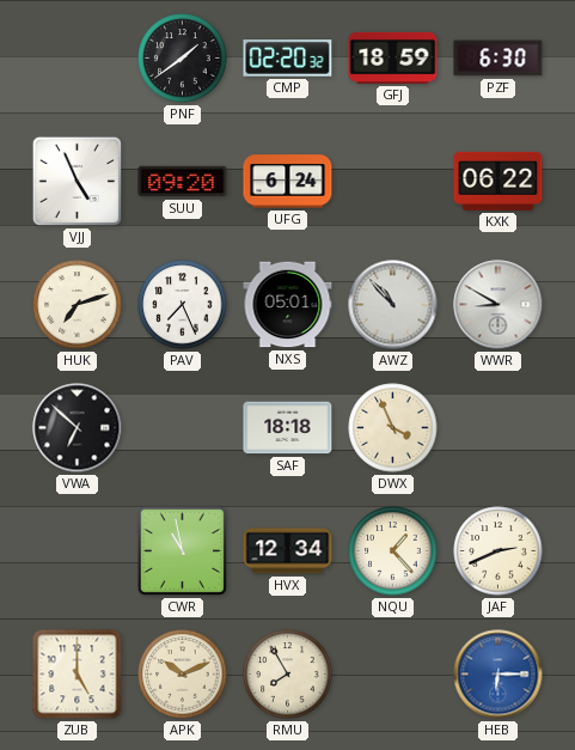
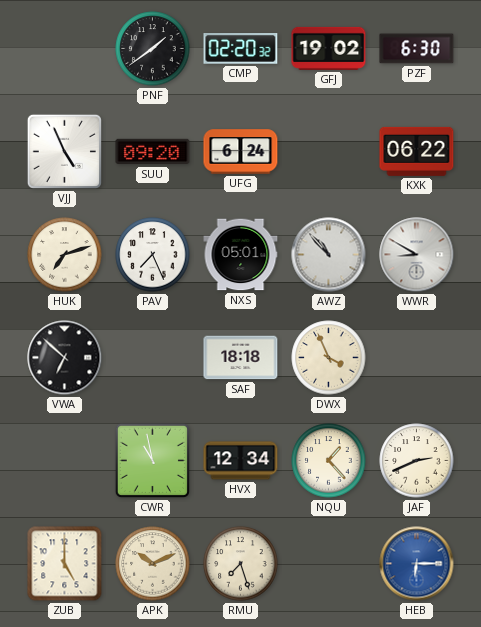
GFJ: 18:59 -> 19:02 (329, 48)
RMU: 7:55 -> 7:27 (241, 564)
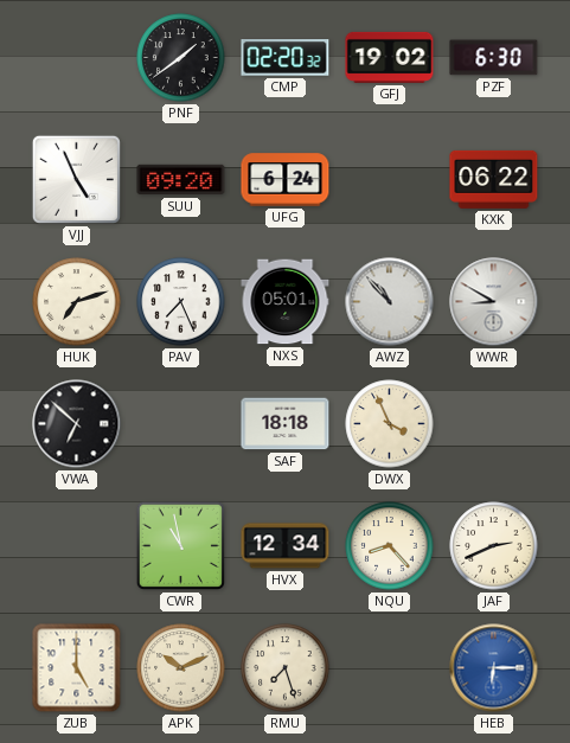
NQU: 1:23 -> 8:23 (390, 546)
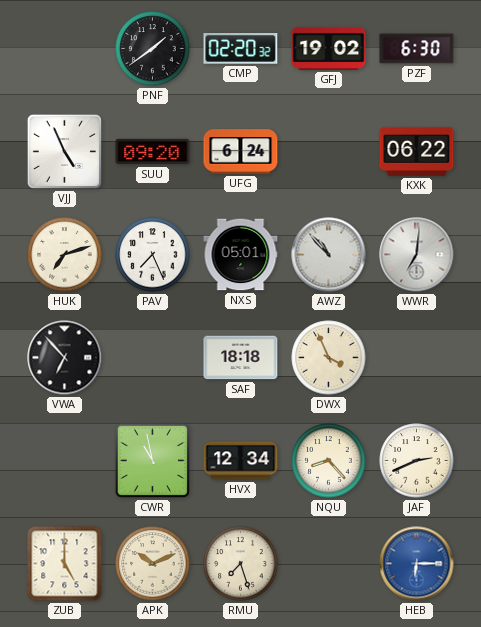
WWR: 8:50 -> 7:01 (417, 255)
VWA: 6:52 -> 6:53 (65, 358)
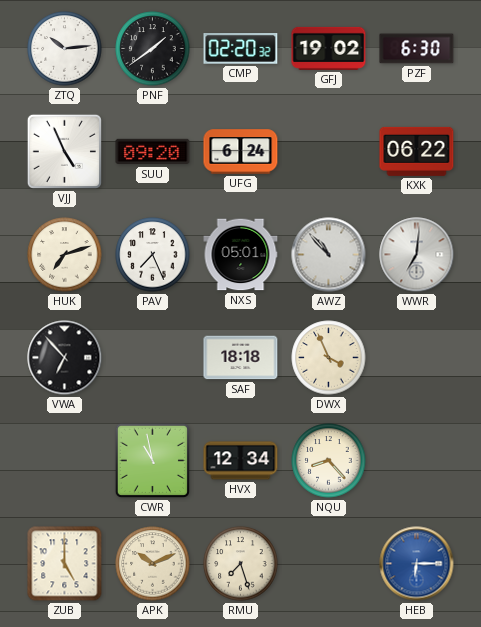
ZTQ: none -> 10:14 (65, 49)
JAF: 2:41 -> none (417, 461)
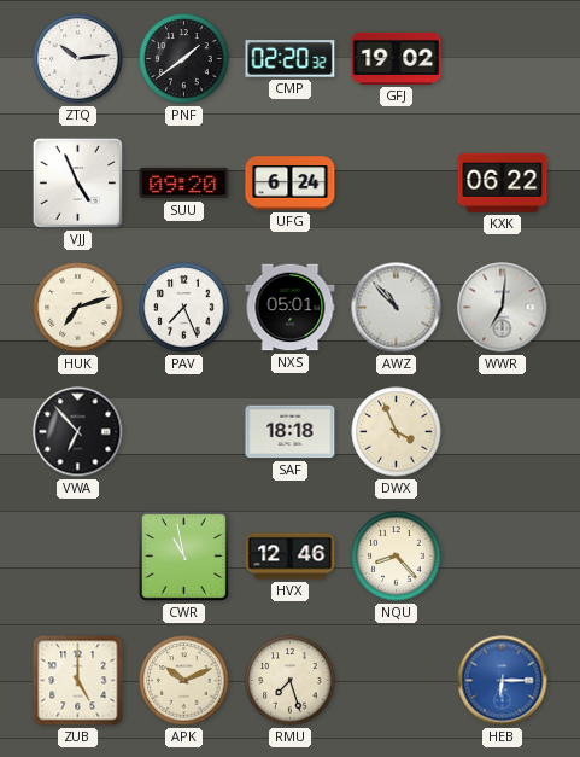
PZF: 6:30 -> none (417, 49)
HVX: 12:34 -> 12:46 (291, 557)
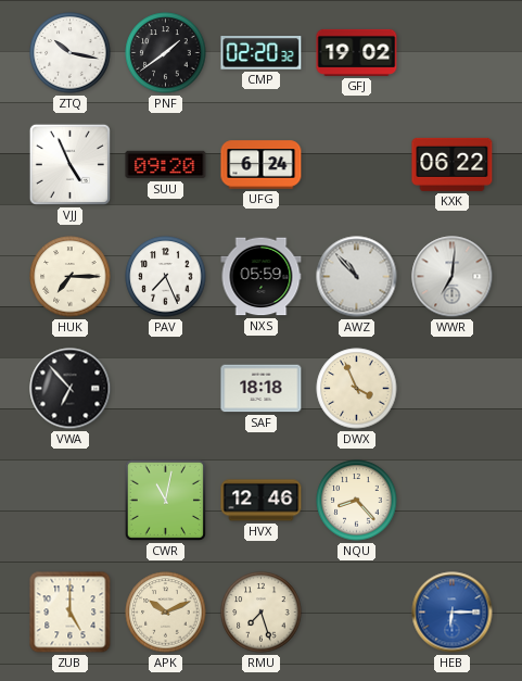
ZTQ: 10:14 -> 10:17 (71, 53)
HUK: 7:12 -> 7:15 (71, 277)
NXS: 05:01 -> 05:59 (262, 277)
CWR: 10:58 -> 11:02 (165, 500)
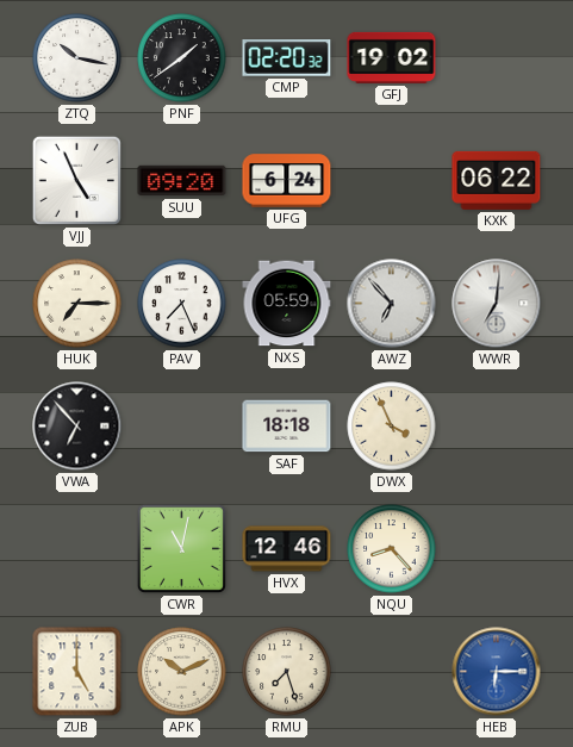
AWZ: 10:53 -> 6:53 (392, 304)
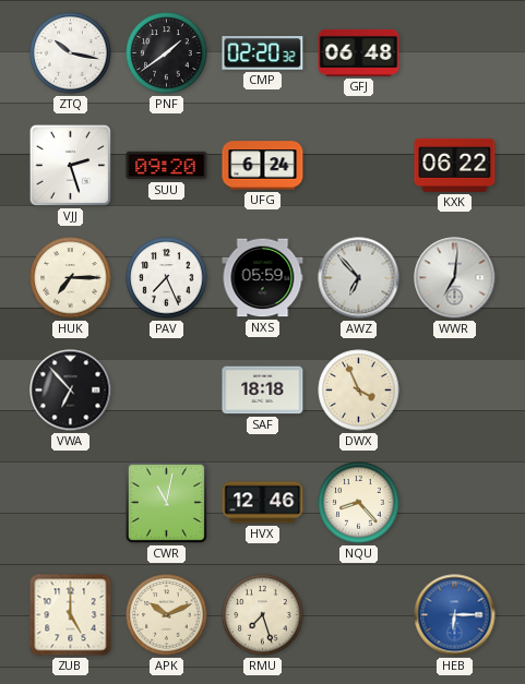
GFJ: 19:02 -> 06:48 (359, 52)
VJJ: 4:56 -> 2:27 (70, 165)
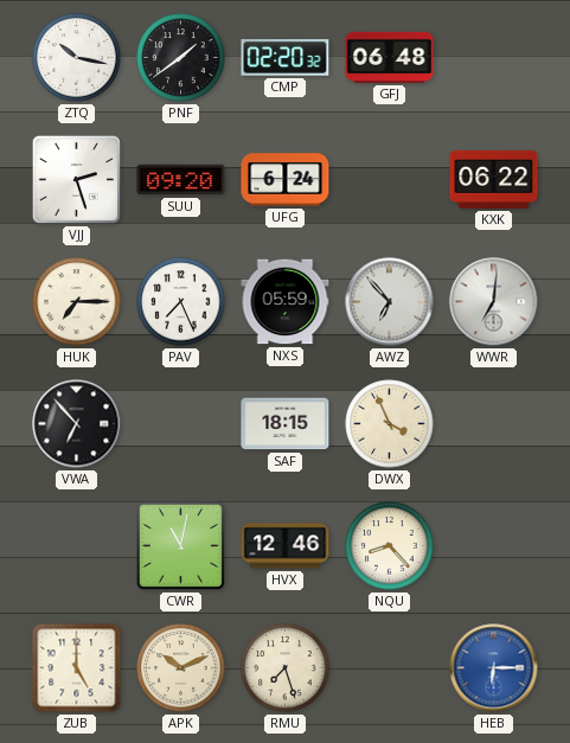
SAF: 18:18 -> 18:15 (286, 424)
